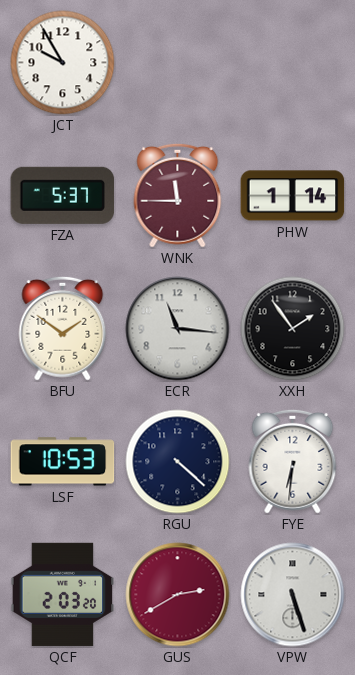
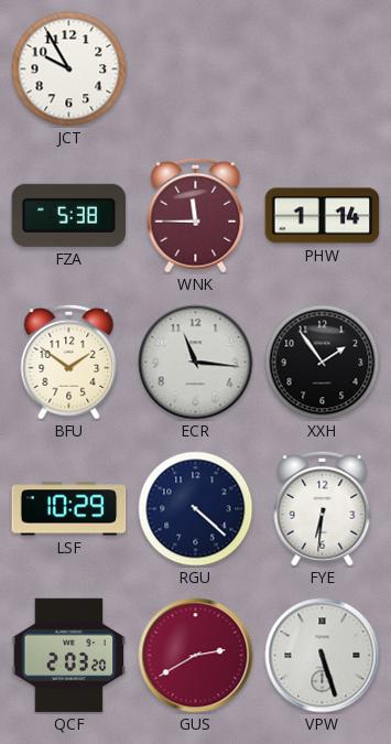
FZA: 5:37 -> 5:38 (69, 215)
LSF: 10:53 -> 10:29 (69, 509)
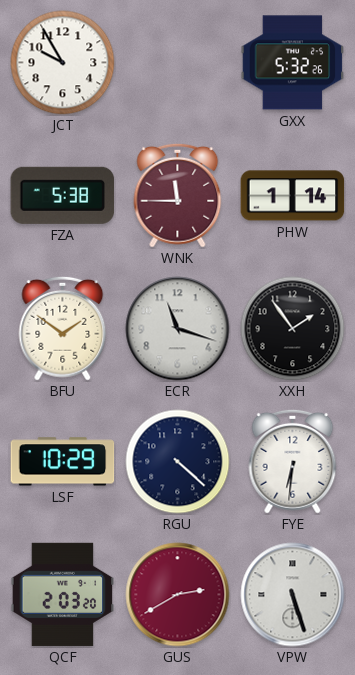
GXX: none -> 5:32 (293, 63)
ECR: 11:16 -> 11:18 (178, 329)
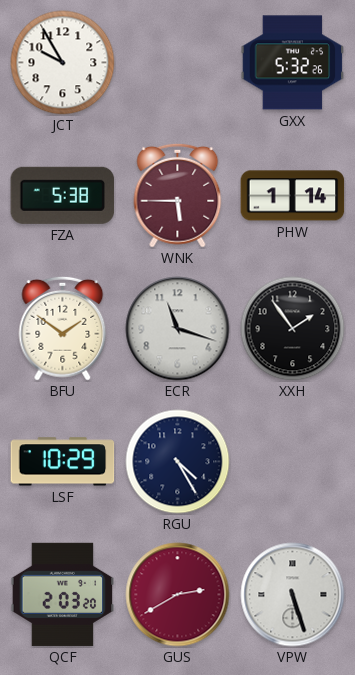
WNK: 11:45 -> 5:45 (178, 195)
RGU: 4:22 -> 4:25 (178, 462)
FYE: 6:31 -> none (293, 461)
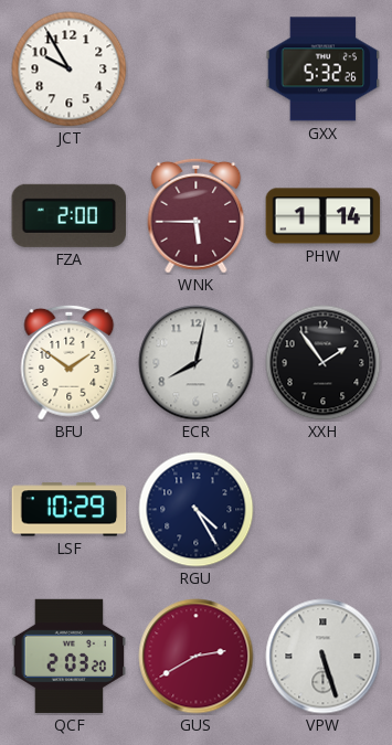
FZA: 5:38 -> 2:00 (70, 215)
ECR: 11:18 -> 8:02 (197, 363)
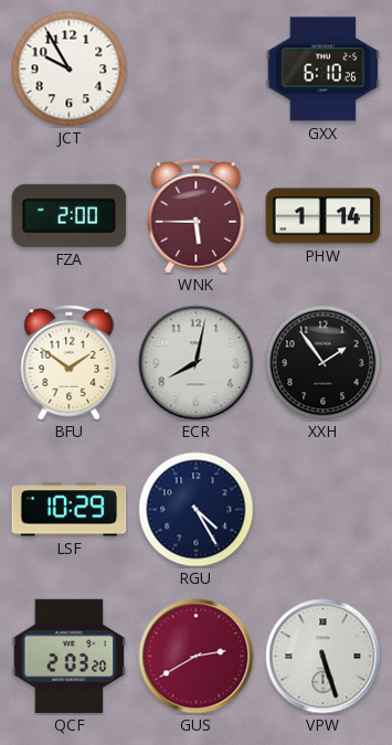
GXX: 5:32 -> 6:10 (324, 70)
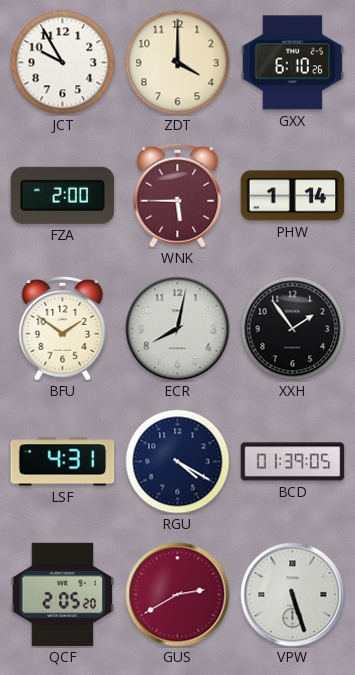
ZDT: none -> 4:00 (178, 63)
LSF: 10:29 -> 4:31 (63, 462)
RGU: 4:25 -> 4:20 (178, 462)
BCD: none -> 01:39 (293, 462)
QCF: 2:03 -> 2:05 (63, 594)
